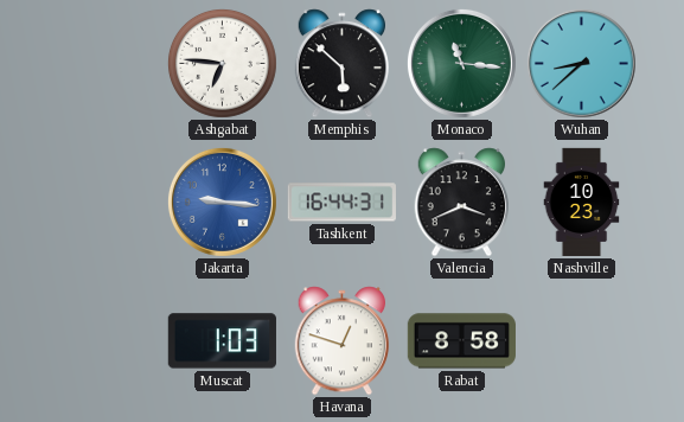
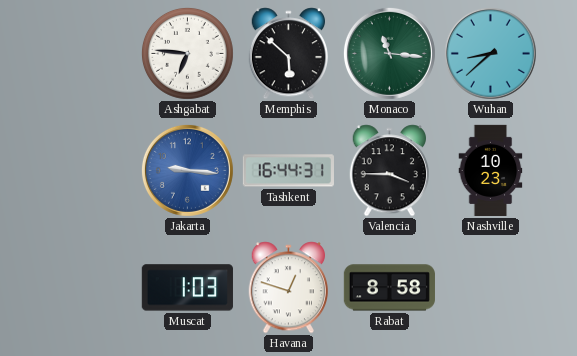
Valencia: 3:41 -> 3:45 (390, 171)
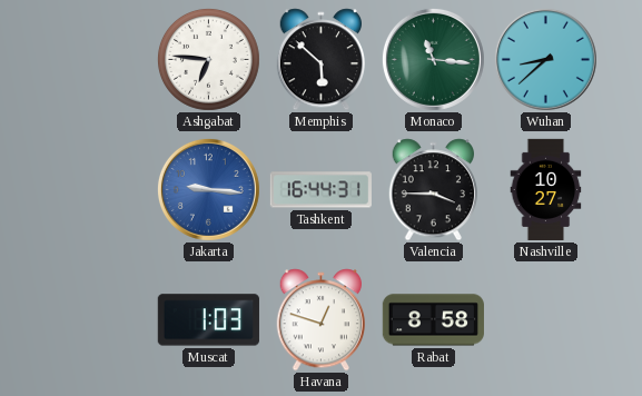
Nashville: 10:23 -> 10:27 (546, 190)
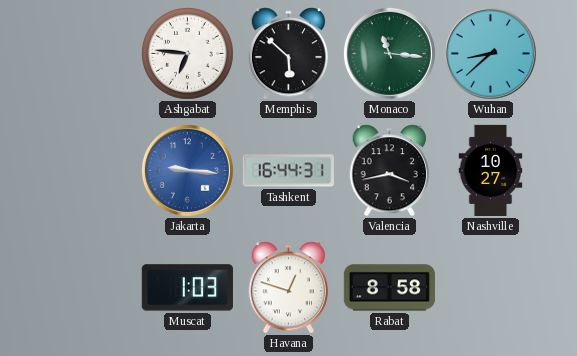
Valencia: 3:45 -> 3:43 (390, 171)
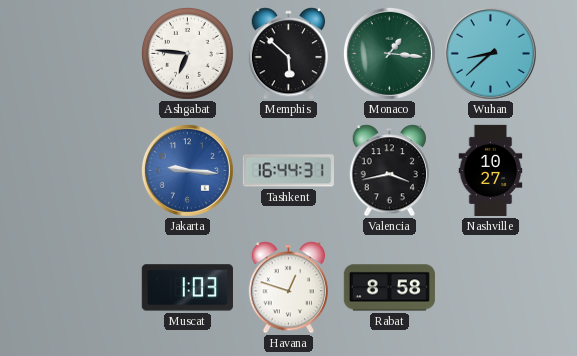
Monaco: 11:16 -> 1:16 (389, 53)
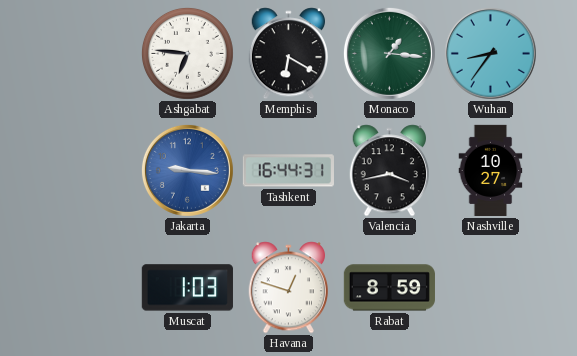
Memphis: 5:52 -> 6:20 (289, 54)
Wuhan: 8:38 -> 8:36 (490, 53)
Rabat: 8:58 -> 8:59 (389, 288)
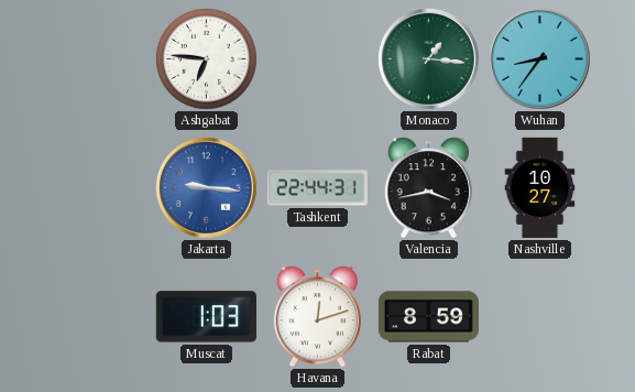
Memphis: 6:20 -> none (289, 54)
Tashkent: 16:44 -> 22:44 (317, 188)
Havana: 12:48 -> 12:12 (318, 317)
